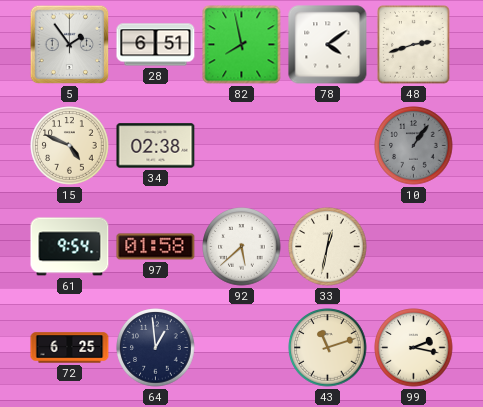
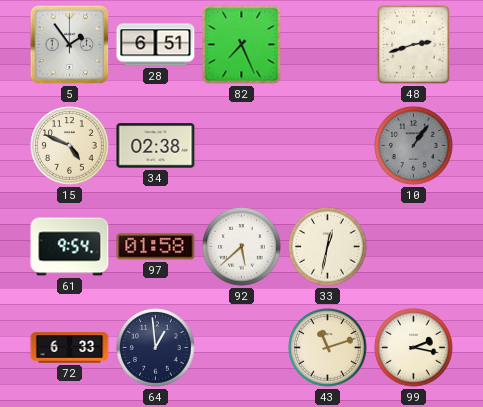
82: 7:58 -> 7:26 (242, 45)
78: 4:09 -> none (328, 45)
72: 6:25 -> 6:33 (70, 348)
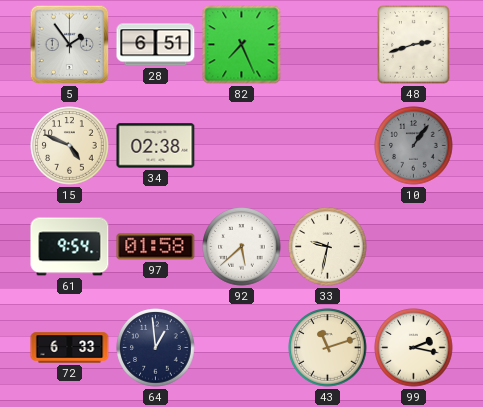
33: 12:32 -> 9:32 (328, 247)
